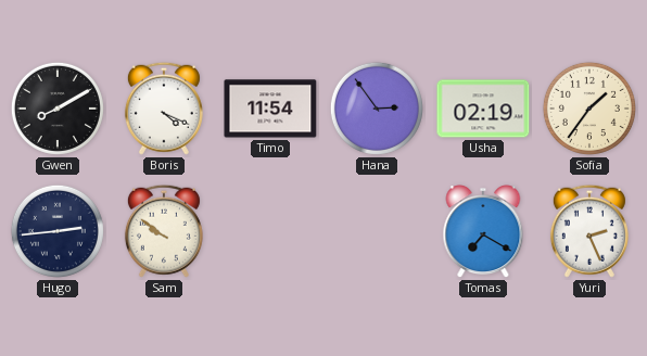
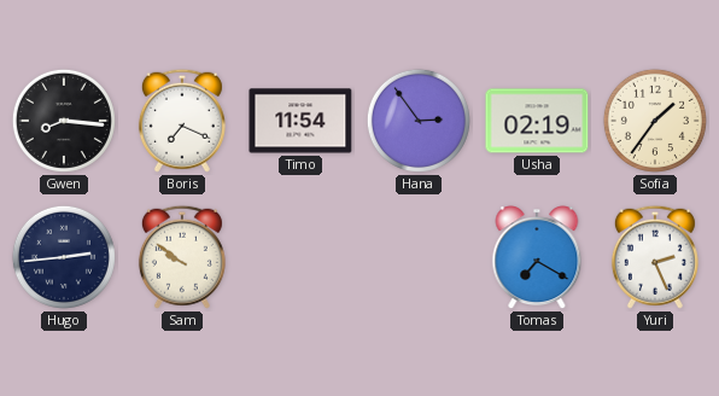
Gwen: 8:10 -> 8:16 (64, 121)
Boris: 4:19 -> 7:19 (182, 121)
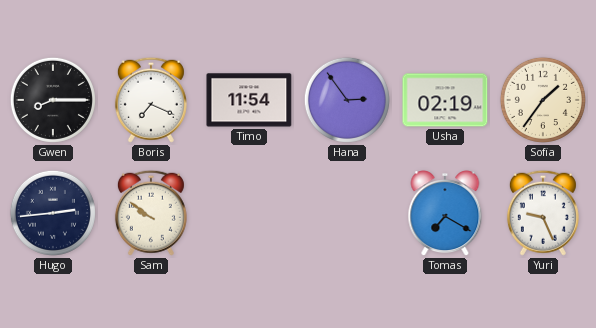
Gwen: 8:16 -> 8:15 (53, 100)
Yuri: 2:26 -> 9:26 (543, 213)
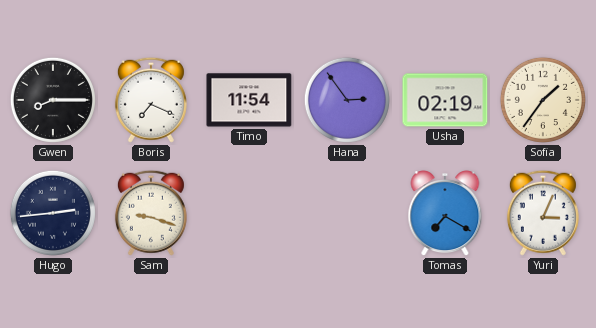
Sam: 9:51 -> 9:18 (151, 213)
Yuri: 9:26 -> 3:04 (543, 213)
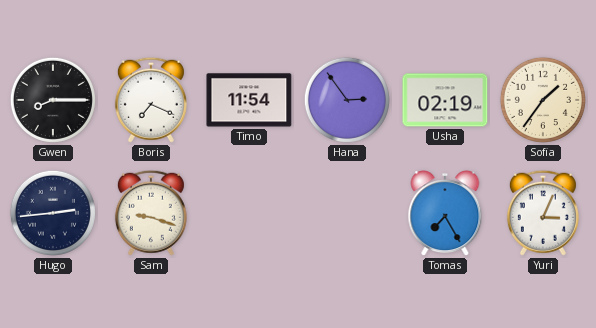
Tomas: 7:20 -> 7:25 (445, 214)
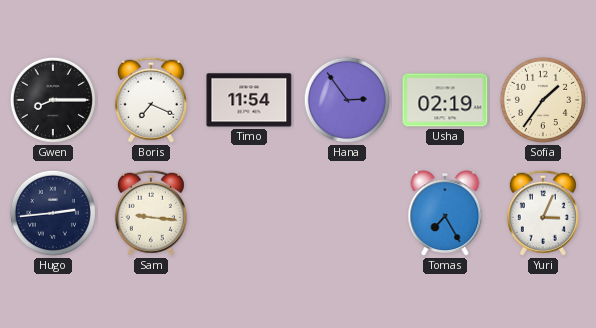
Sam: 9:18 -> 9:16 (151, 213)
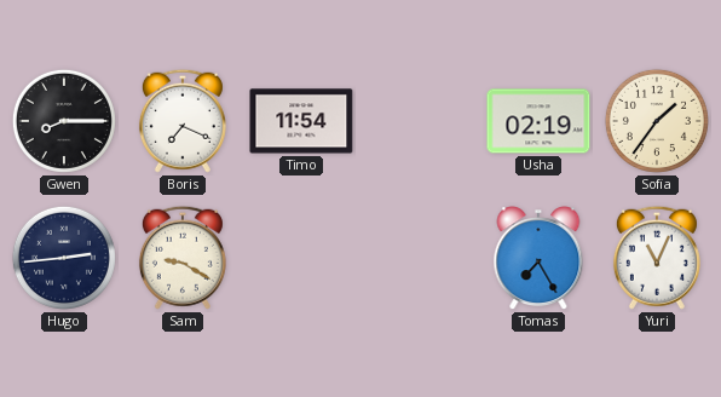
Hana: 2:54 -> none (347, 100)
Sam: 9:16 -> 9:20 (183, 258)
Yuri: 3:04 -> 11:04 (657, 258)
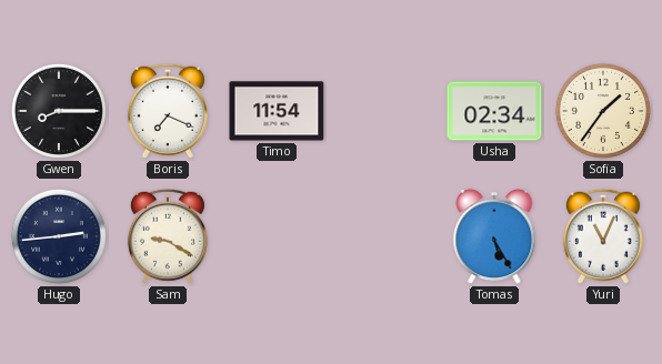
Usha: 02:19 -> 02:34 (494, 111)
Tomas: 7:25 -> 5:25 (494, 237)
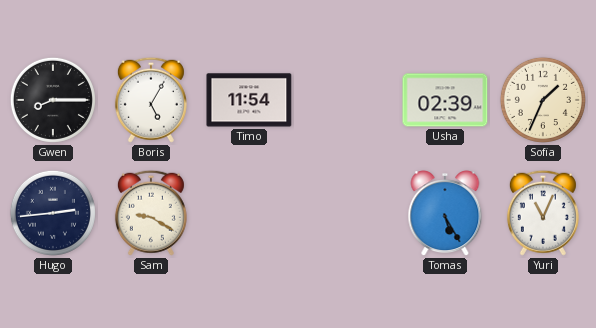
Boris: 7:19 -> 5:05 (151, 100)
Usha: 02:34 -> 02:39 (445, 100)
Sofia: 1:36 -> 1:34 (543, 100)
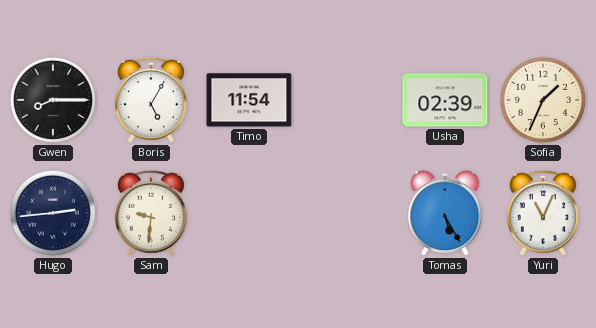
Sam: 9:20 -> 9:31 (151, 213)
